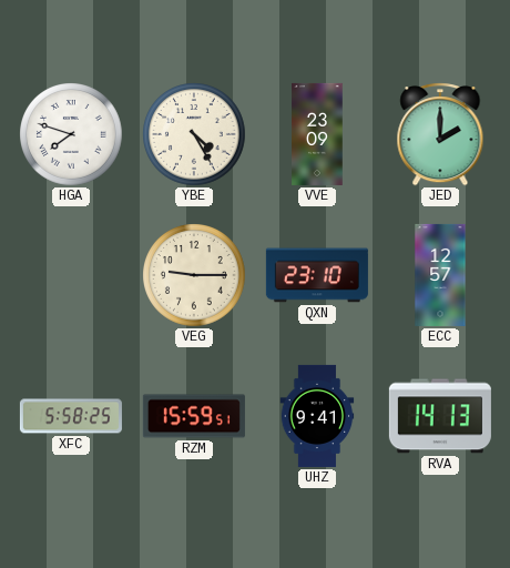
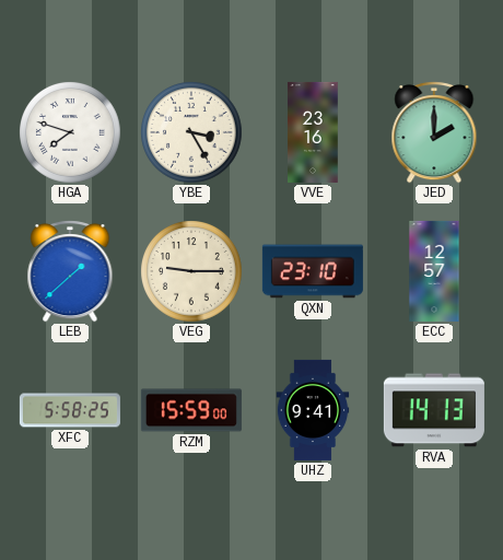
YBE: 4:25 -> 3:25 (191, 132)
VVE: 23:09 -> 23:16 (313, 132)
LEB: none -> 1:38 (70, 272)
RZM: 15:59:51 -> 15:59:00 (191, 410)
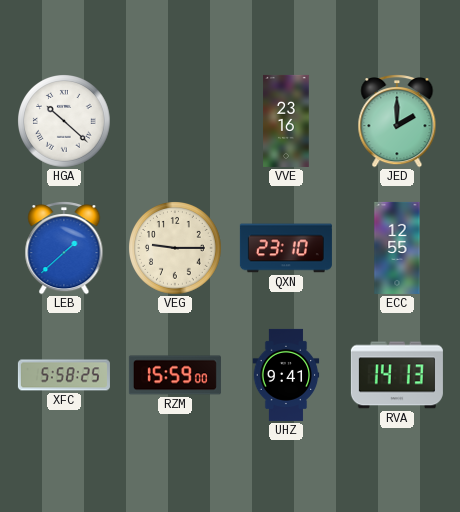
HGA: 7:48 -> 10:22 (64, 121)
YBE: 3:25 -> none (191, 132)
ECC: 12:57 -> 12:55 (397, 248)
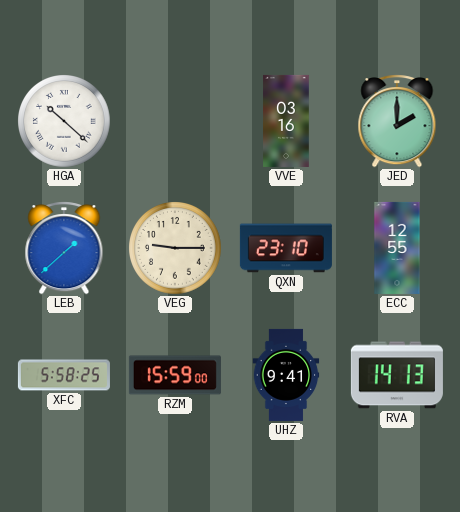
VVE: 23:16 -> 03:16 (286, 121)
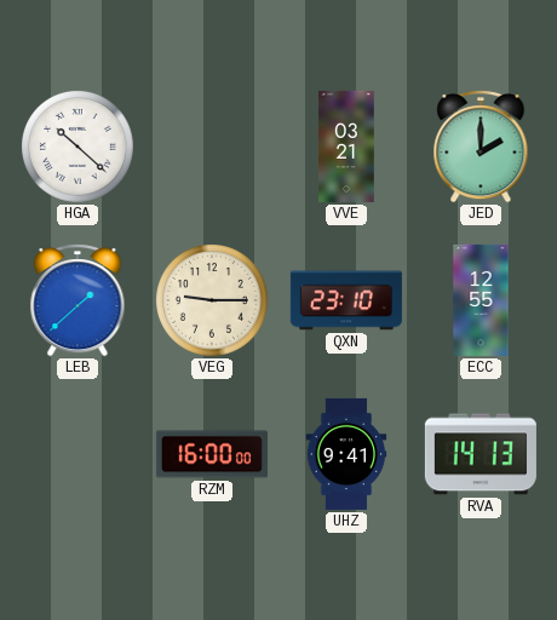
VVE: 03:16 -> 03:21 (346, 147)
XFC: 5:58 -> none (64, 375)
RZM: 15:59 -> 16:00 (212, 454)
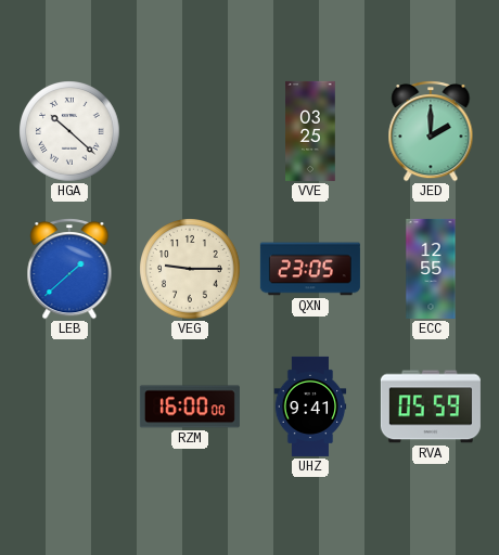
VVE: 03:21 -> 03:25 (310, 131)
QXN: 23:10 -> 23:05 (310, 269)
RVA: 14:13 -> 05:59 (431, 406)
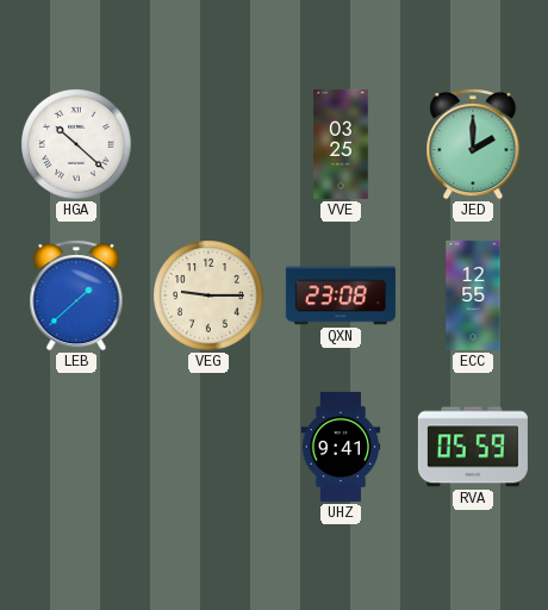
QXN: 23:05 -> 23:08 (341, 295)
RZM: 16:00 -> none (190, 406)
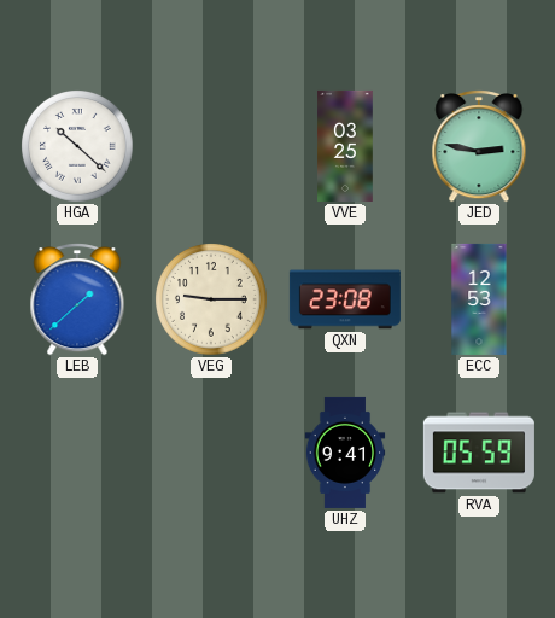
JED: 2:00 -> 2:47 (479, 147)
ECC: 12:55 -> 12:53 (479, 299)
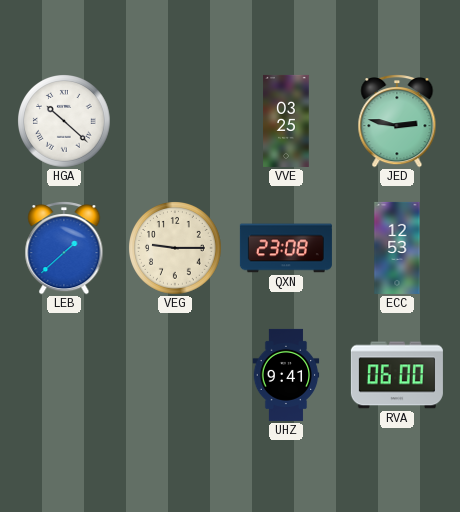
RVA: 05:59 -> 06:00 (397, 375)
